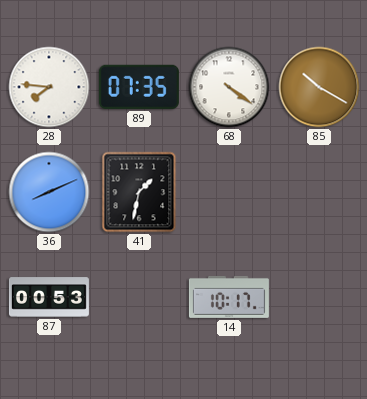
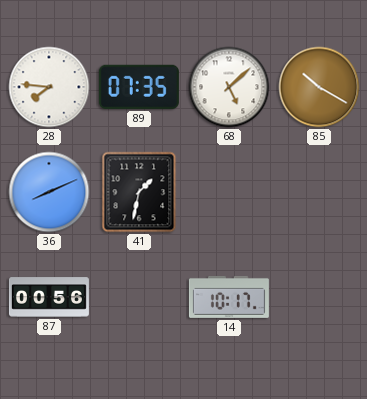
68: 4:21 -> 5:08 (229, 87)
87: 00:53 -> 00:56 (49, 297)
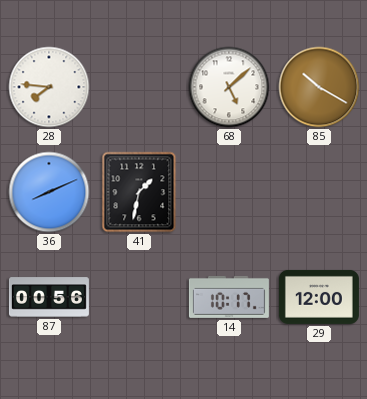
89: 07:35 -> none (139, 87)
29: none -> 12:00 (319, 297)
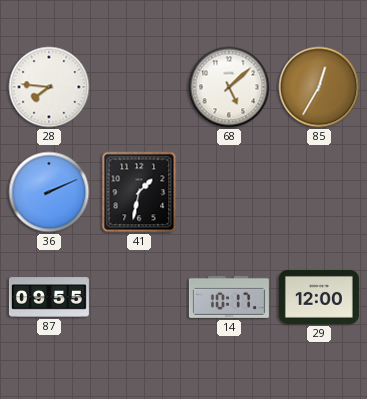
85: 10:20 -> 12:35 (319, 87)
36: 8:11 -> 2:11 (49, 192)
87: 00:56 -> 09:55 (49, 297)
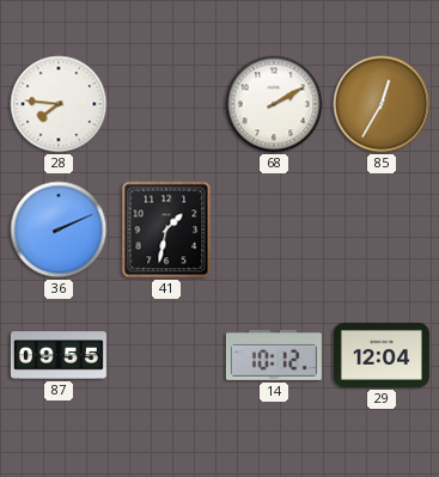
68: 5:08 -> 2:10 (274, 104)
14: 10:17 -> 10:12 (274, 355)
29: 12:00 -> 12:04 (382, 355)
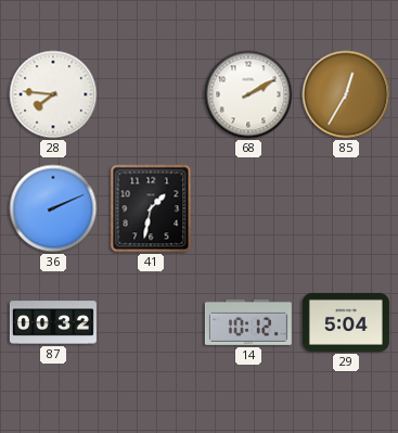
87: 09:55 -> 00:32 (53, 322)
29: 12:04 -> 5:04 (346, 322)
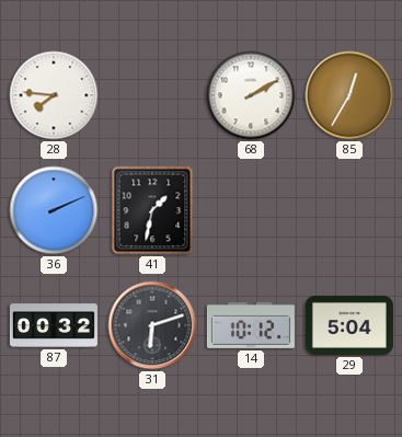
31: none -> 6:12 (152, 325)
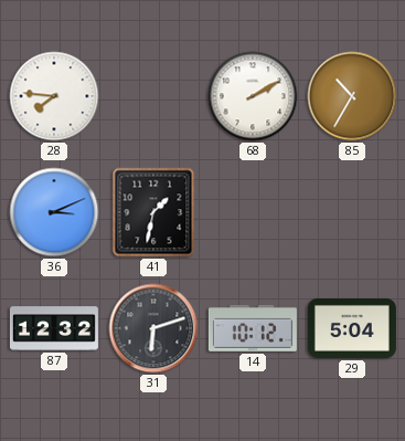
85: 12:35 -> 10:35 (352, 96)
36: 2:11 -> 3:11 (54, 212)
87: 00:32 -> 12:32 (54, 328)
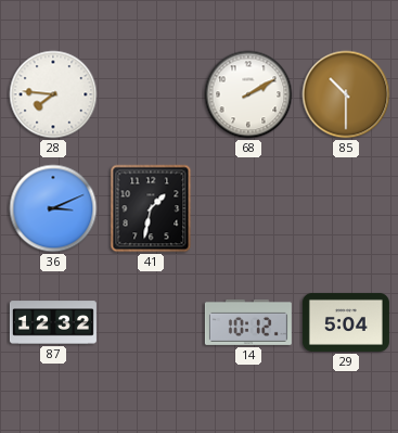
85: 10:35 -> 10:30 (346, 94)
31: 6:12 -> none (153, 328)
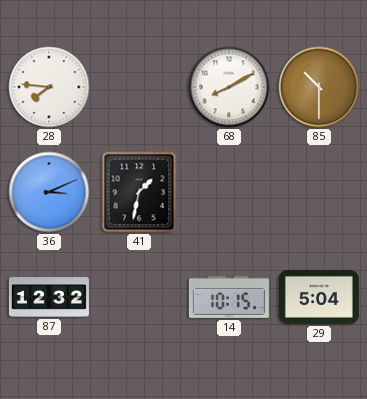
68: 2:10 -> 8:10 (229, 87)
14: 10:12 -> 10:15 (229, 297)
